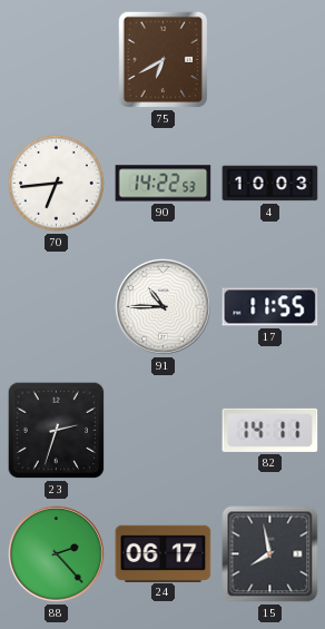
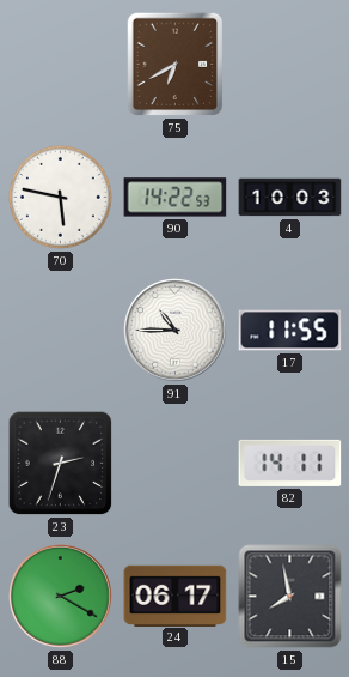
70: 6:44 -> 5:47 (60, 197)
88: 2:23 -> 2:20 (61, 597)
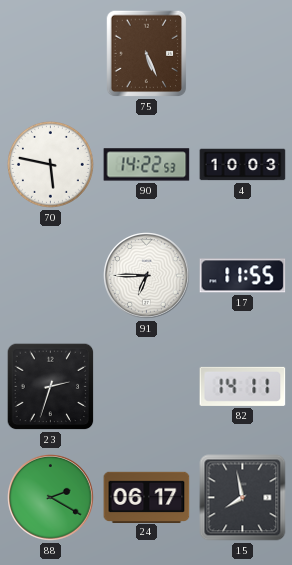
75: 6:40 -> 5:26 (147, 54)
91: 10:45 -> 6:45 (147, 276)
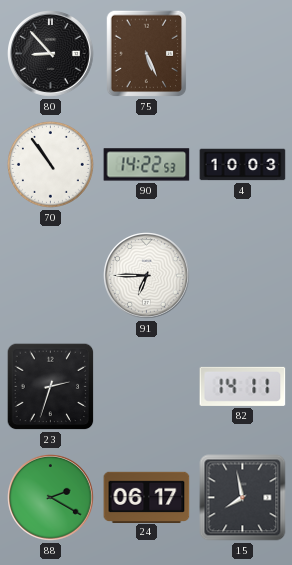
80: none -> 8:53 (51, 54)
70: 5:47 -> 10:54 (50, 164)
17: 11:55 -> none (243, 276)
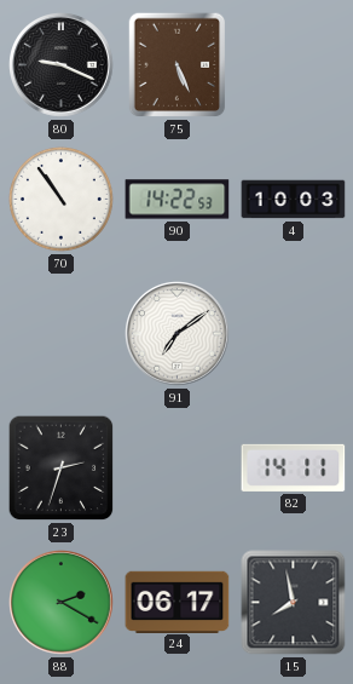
80: 8:53 -> 9:19 (62, 65)
91: 6:45 -> 7:09 (178, 334)
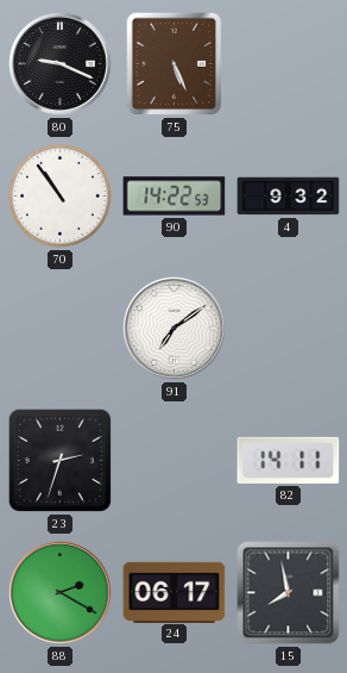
4: 10:03 -> 9:32 (289, 197)
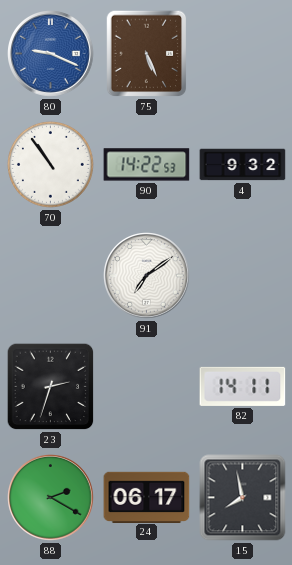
80 dial: black -> blue (51, 54)
